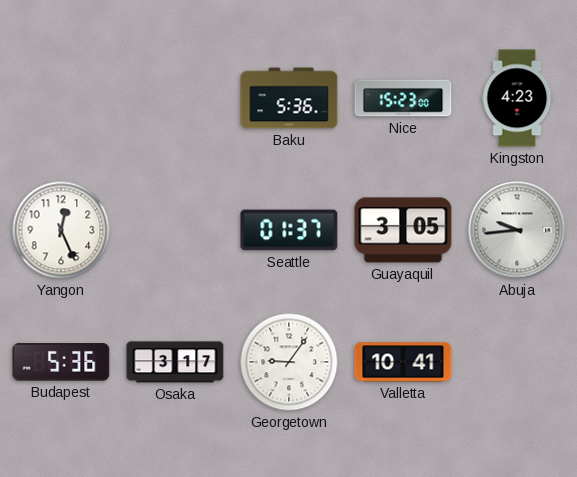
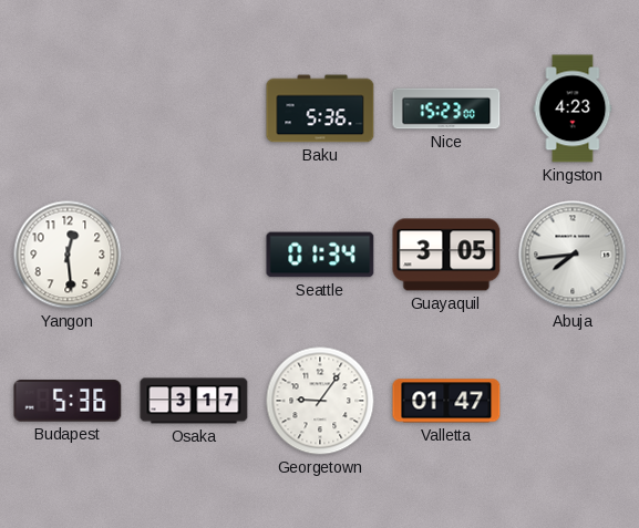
Yangon: 12:26 -> 12:29 (68, 255)
Seattle: 01:37 -> 01:34 (320, 255)
Abuja: 9:44 -> 7:44 (573, 255)
Valletta: 10:41 -> 01:47 (446, 401)
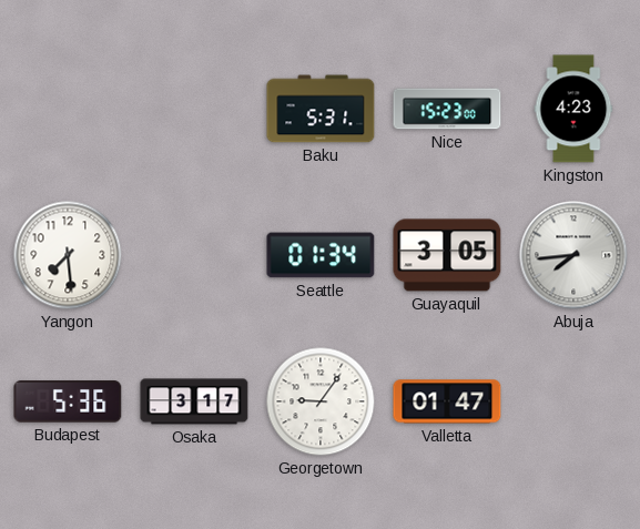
Baku: 5:36 -> 5:31 (321, 109)
Yangon: 12:29 -> 7:29 (68, 255)
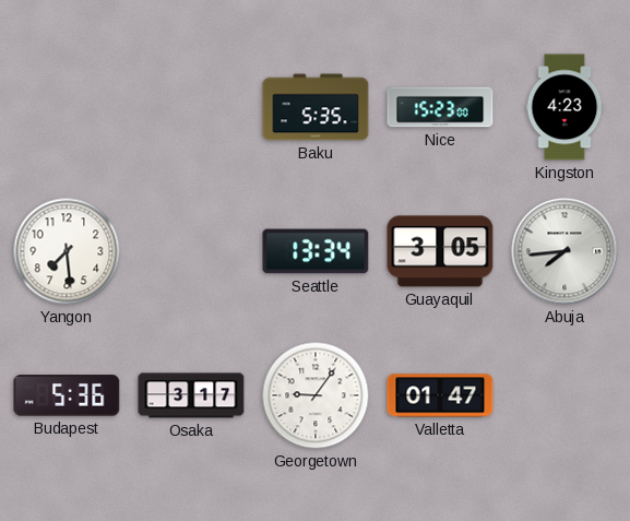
Baku: 5:31 -> 5:35 (316, 107)
Seattle: 01:34 -> 13:34 (316, 251)
